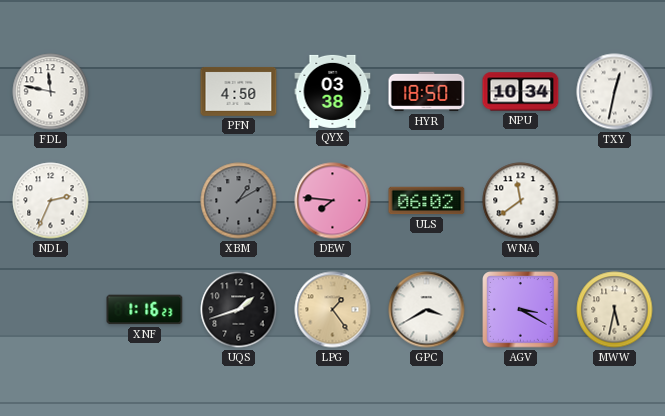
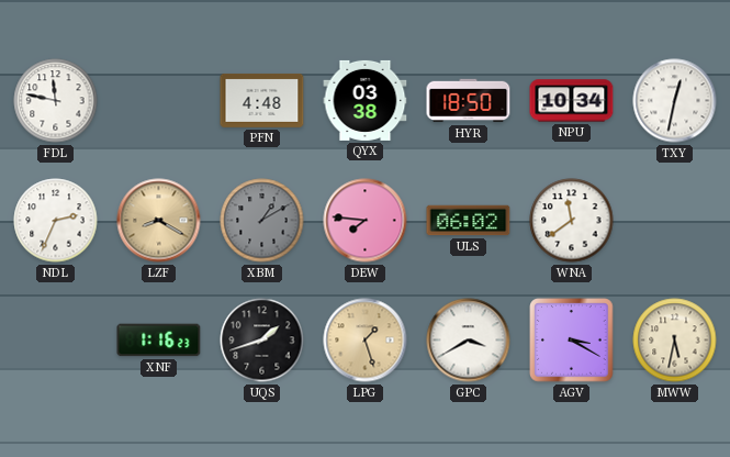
PFN: 4:50 -> 4:48 (262, 101)
LZF: none -> 8:20 (159, 221)
LPG: 1:24 -> 1:27 (366, 341)
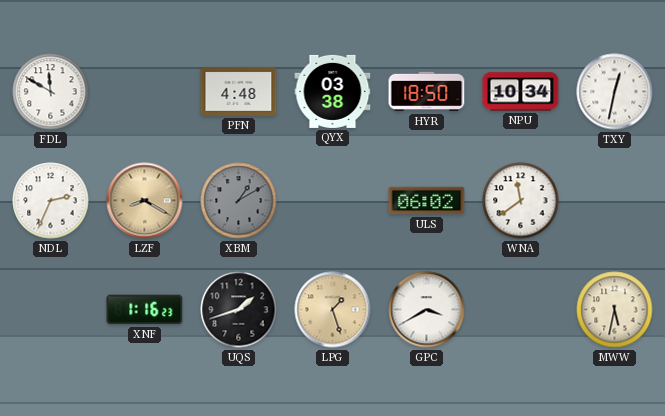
FDL: 11:47 -> 11:50 (51, 92)
DEW: 7:46 -> none (366, 221)
AGV: 3:20 -> none (572, 341)
